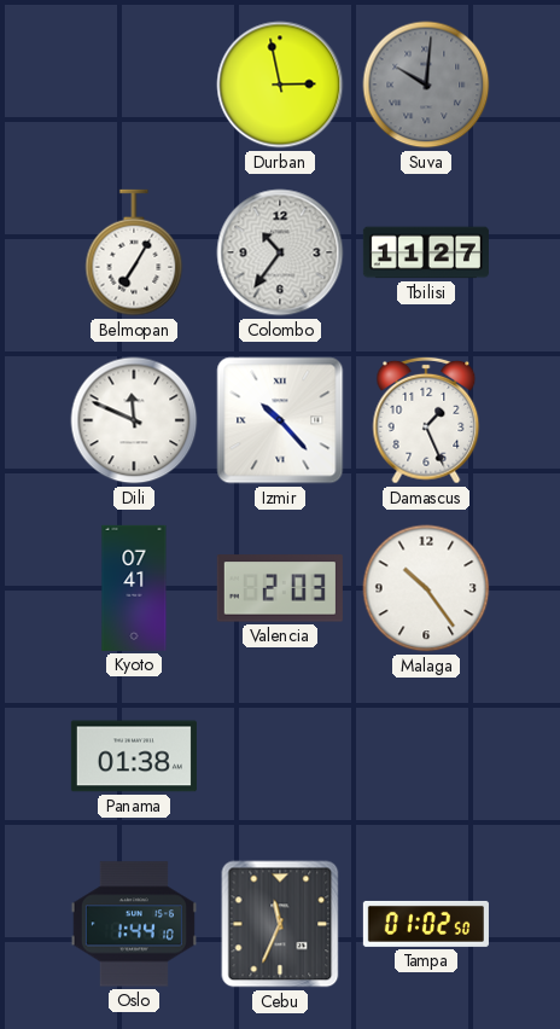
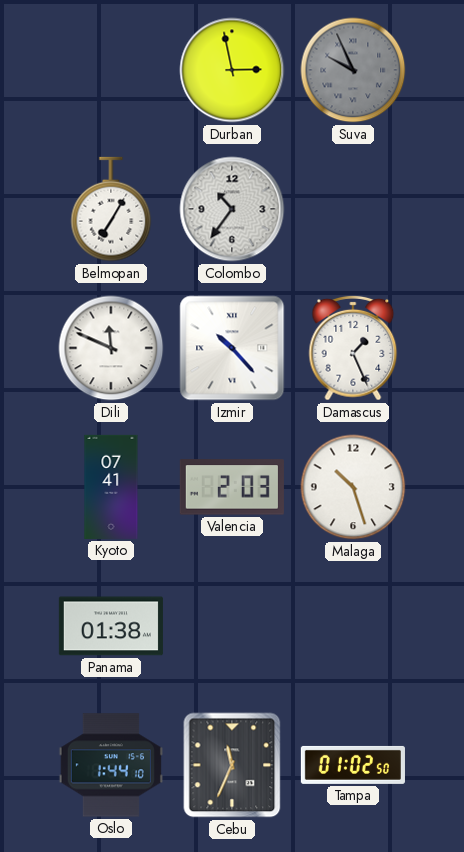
Suva: 10:01 -> 9:56 (353, 70)
Tbilisi: 11:27 -> none (426, 252)
Malaga: 10:24 -> 10:27 (353, 487)
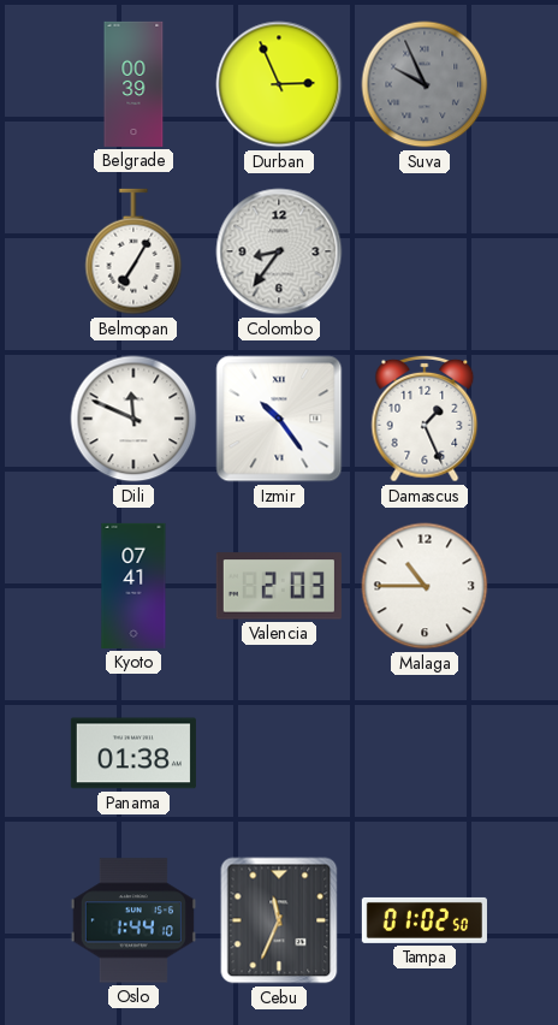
Belgrade: none -> 00:39 (133, 84)
Durban: 2:58 -> 2:56 (279, 84)
Colombo: 10:36 -> 8:36 (279, 251)
Izmir: 10:23 -> 10:24 (279, 419)
Malaga: 10:27 -> 10:45 (425, 586)
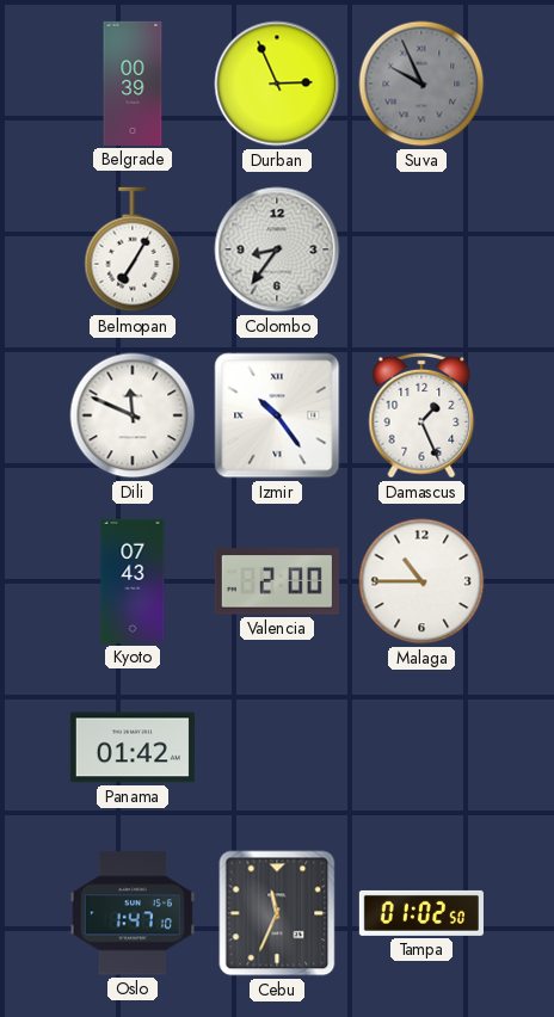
Kyoto: 07:41 -> 07:43 (133, 581)
Valencia: 2:03 -> 2:00 (277, 581)
Panama: 01:38 -> 01:42 (133, 747)
Oslo: 1:44 -> 1:47 (133, 913)
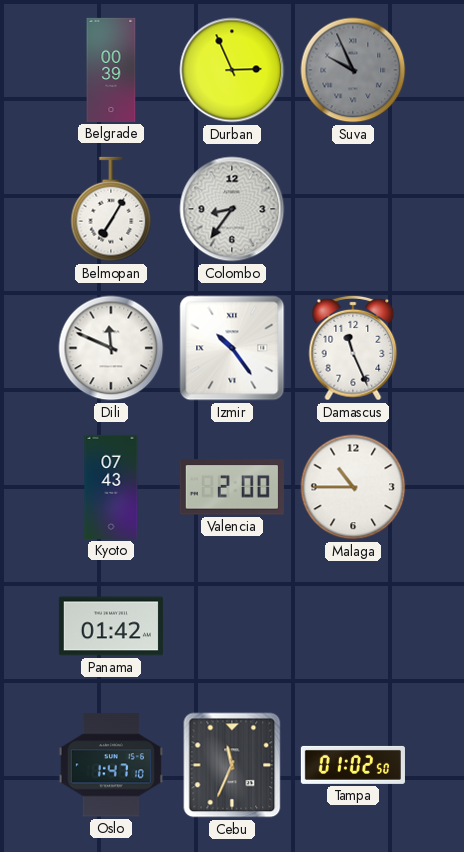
Damascus: 1:26 -> 11:26 (353, 348)
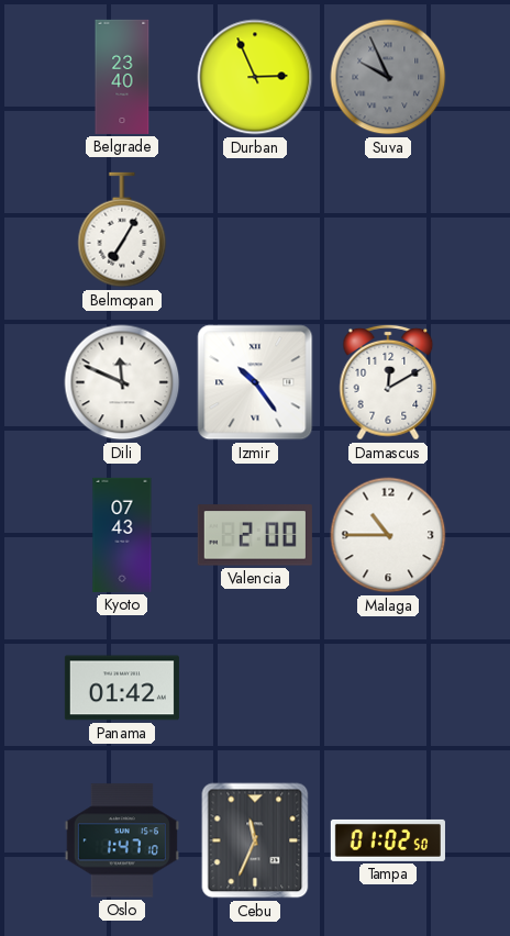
Belgrade: 00:39 -> 23:40 (122, 77)
Colombo: 8:36 -> none (232, 209)
Damascus: 11:26 -> 12:10 (388, 382)
